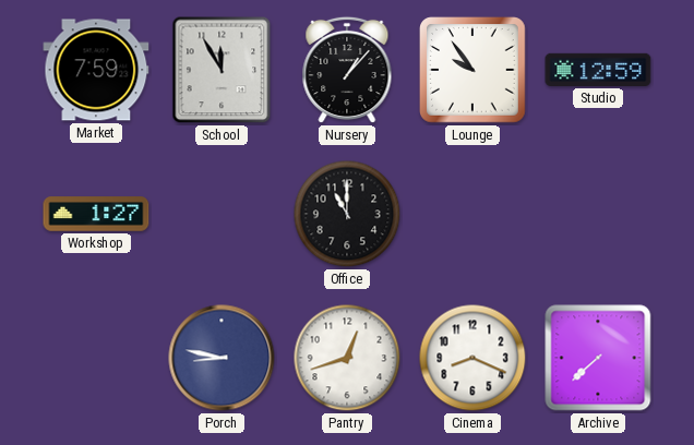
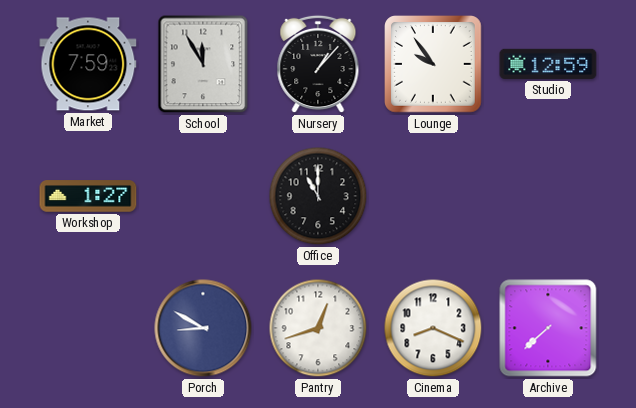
Porch: 8:47 -> 8:50 (203, 328)
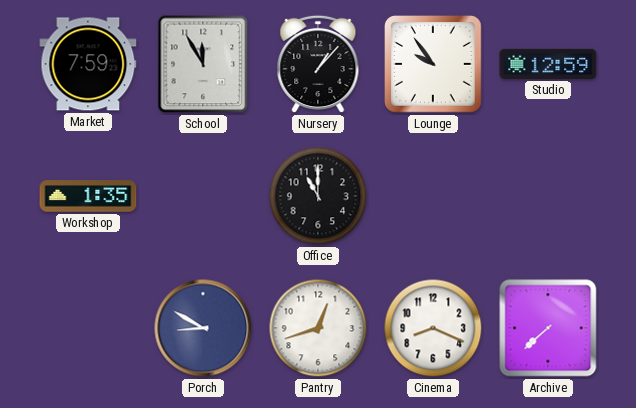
Workshop: 1:27 -> 1:35 (88, 196)
